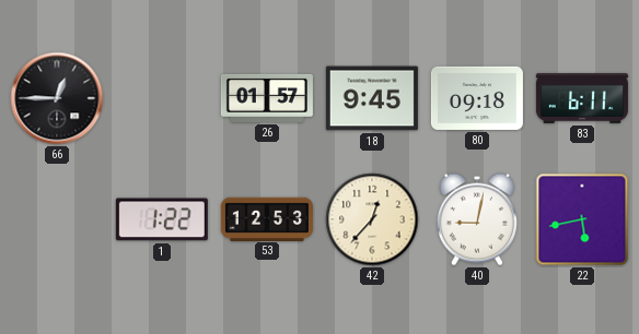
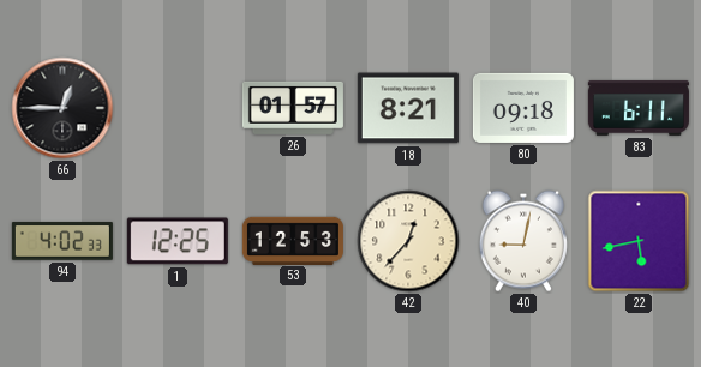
18: 9:45 -> 8:21 (408, 108)
94: none -> 4:02 (62, 241)
1: 1:22 -> 12:25 (178, 241)
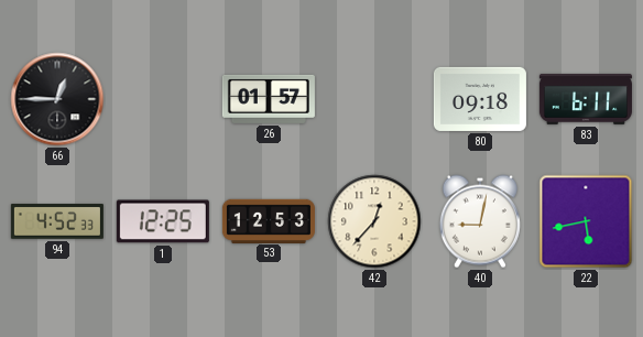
18: 8:21 -> none (408, 108)
94: 4:02 -> 4:52 (57, 221)
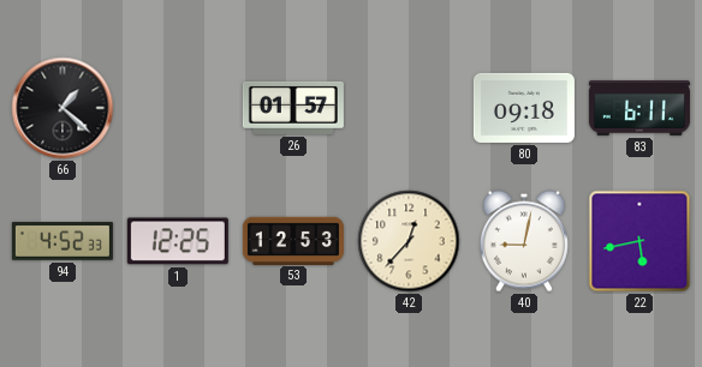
66: 12:45 -> 1:22 (63, 108)
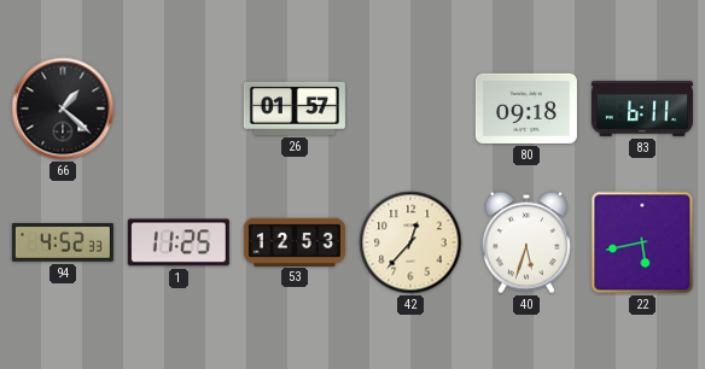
1: 12:25 -> 11:25 (179, 242)
40: 9:02 -> 5:33 (526, 242)
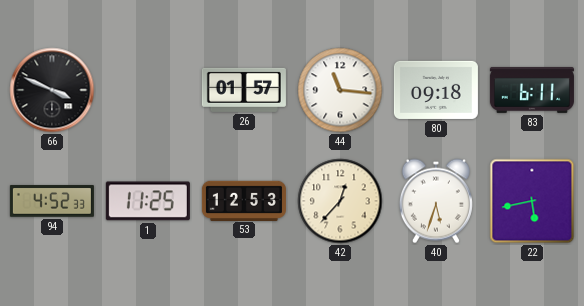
66: 1:22 -> 3:49 (52, 90)
44: none -> 11:16 (340, 90)
